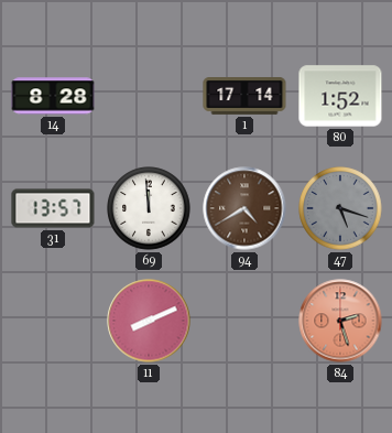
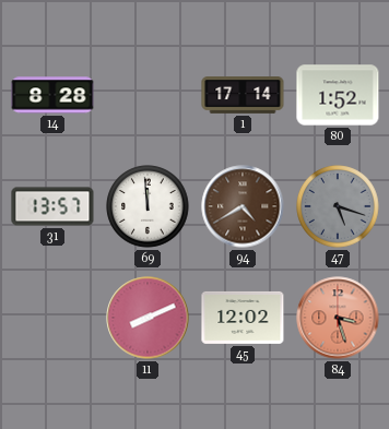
45: none -> 12:02 (243, 318)
84: 2:27 -> 3:27 (338, 318)
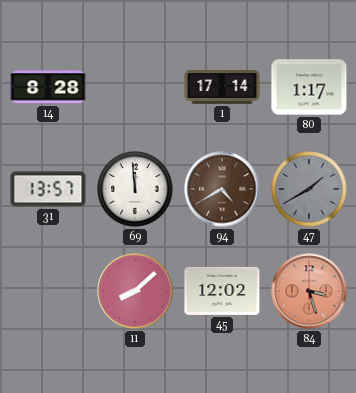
80: 1:52 -> 1:17 (309, 87)
47: 5:18 -> 1:40 (309, 189)
11: 8:11 -> 8:08 (135, 291)
